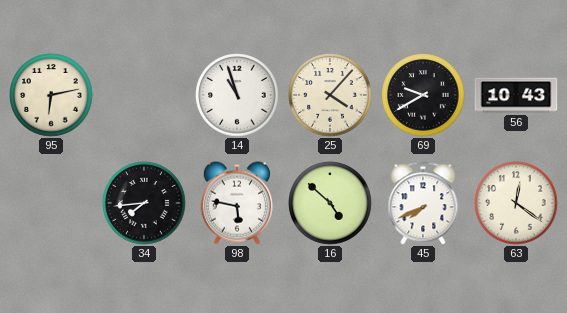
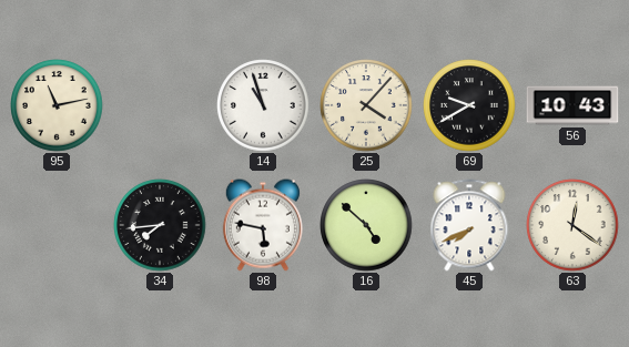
95: 6:13 -> 11:13 (57, 105)
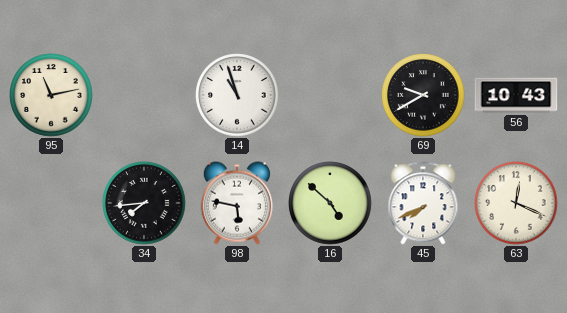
25: 4:07 -> none (366, 105)
63: 12:21 -> 12:19 (516, 203)
